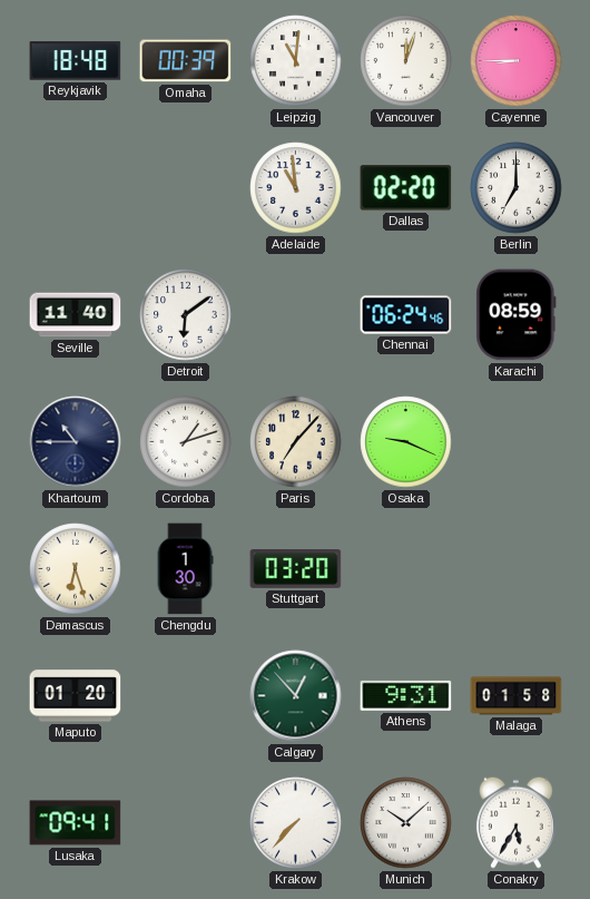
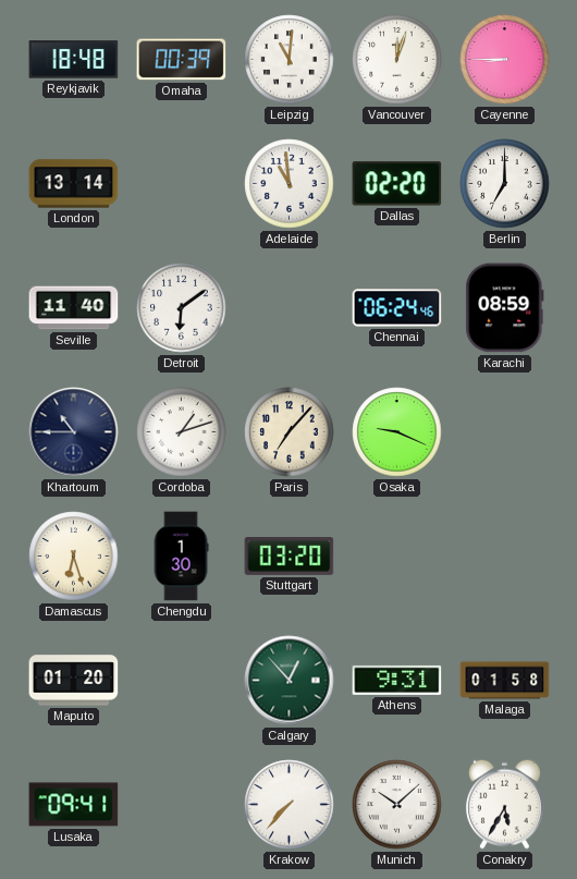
London: none -> 13:14 (74, 184)
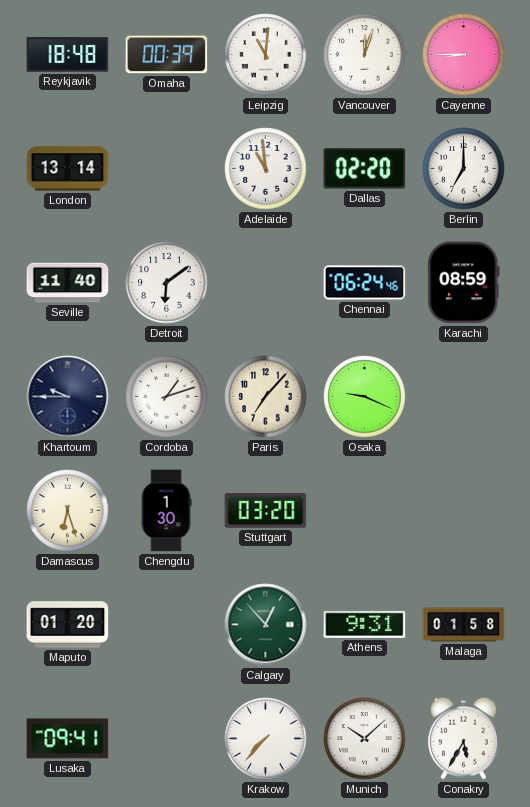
Khartoum: 10:45 -> 9:45 (68, 397)
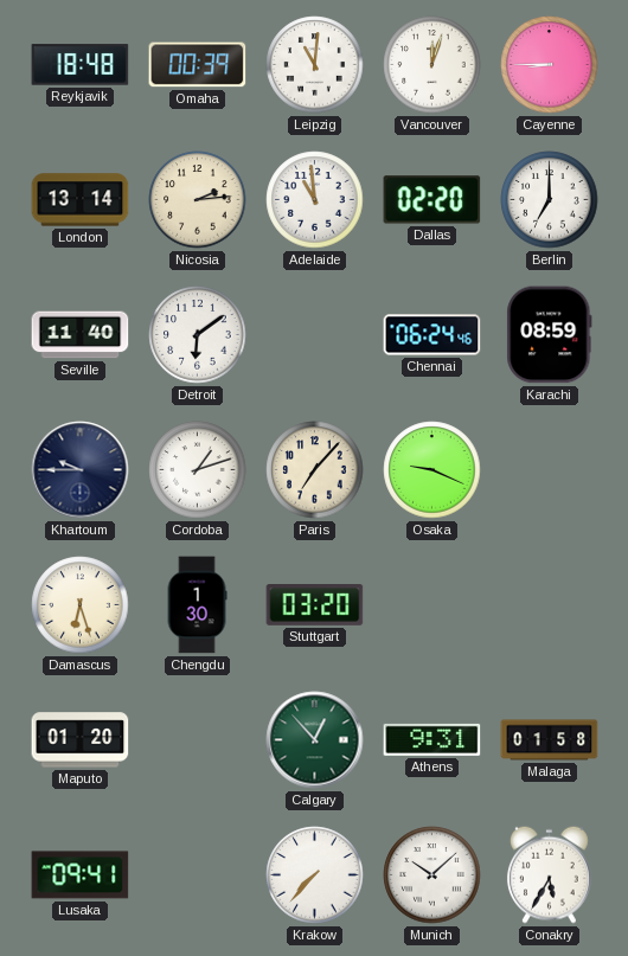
Nicosia: none -> 2:14 (198, 200)
